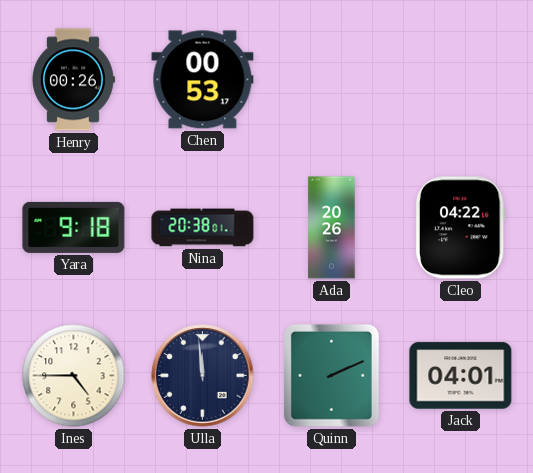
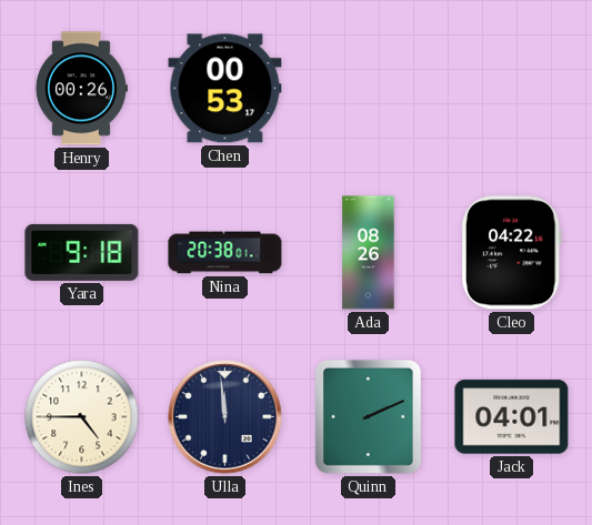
Ada: 20:26 -> 08:26 (369, 253)
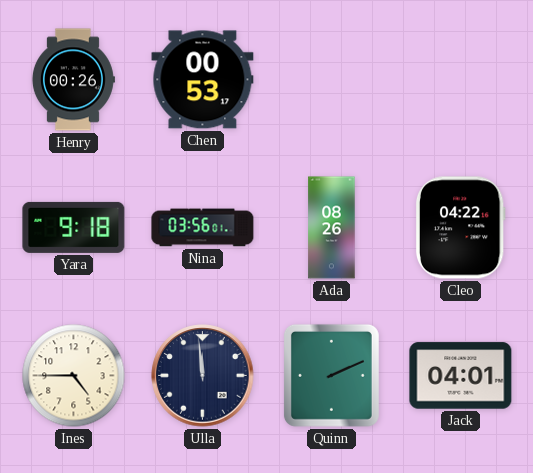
Nina: 20:38 -> 03:56 (203, 228)
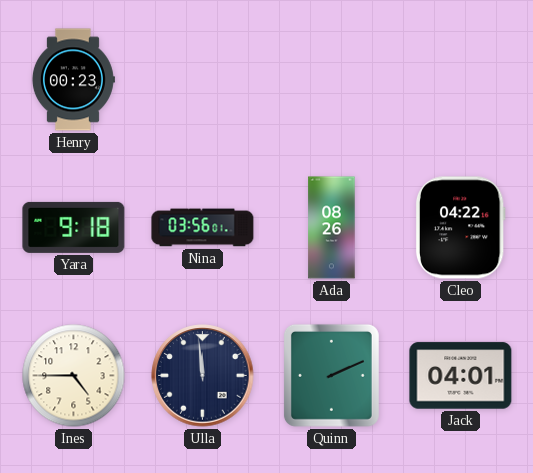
Henry: 00:26 -> 00:23 (73, 80)
Chen: 00:53 -> none (203, 80)
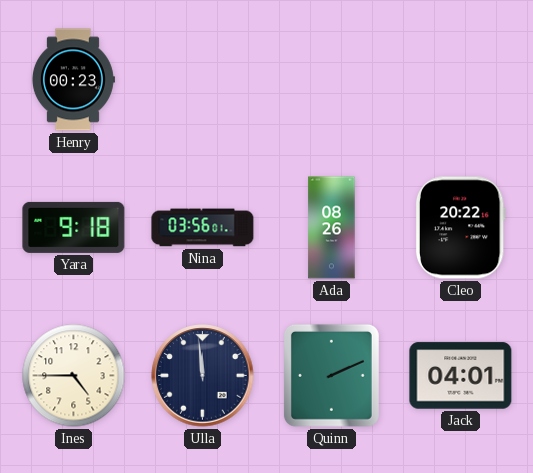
Cleo: 04:22 -> 20:22 (460, 228)
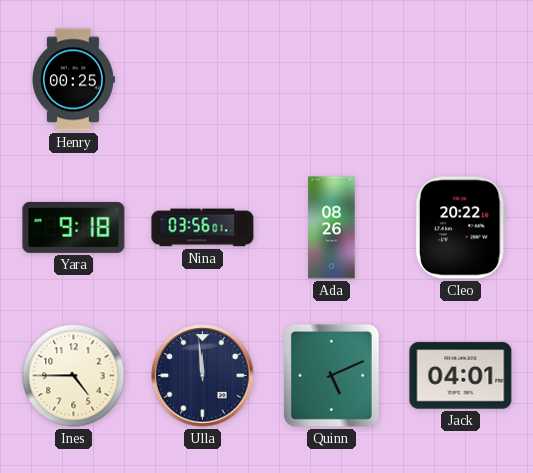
Henry: 00:23 -> 00:25 (73, 80)
Quinn: 2:11 -> 5:11 (331, 375)
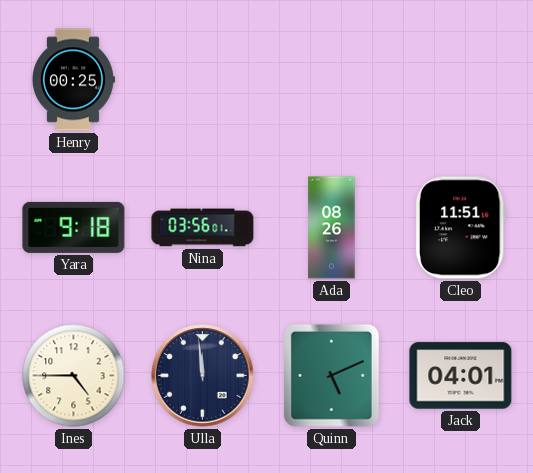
Cleo: 20:22 -> 11:51 (460, 228)
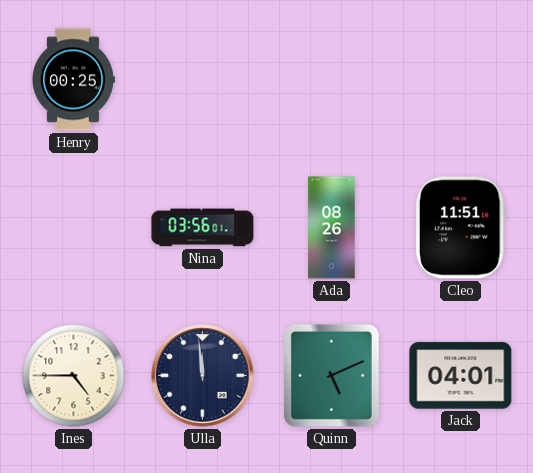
Yara: 9:18 -> none (74, 227)
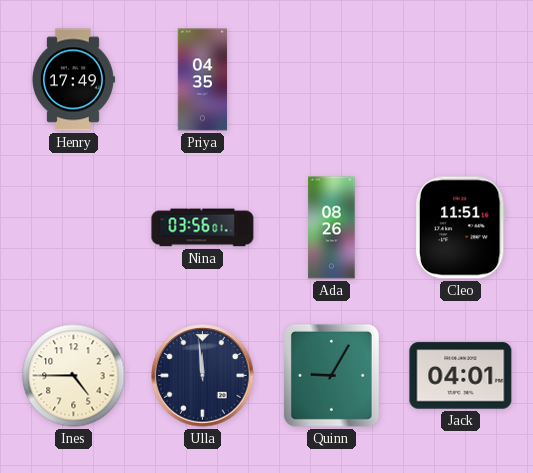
Henry: 00:25 -> 17:49 (73, 80)
Priya: none -> 04:35 (203, 80)
Quinn: 5:11 -> 9:05 (331, 375)
